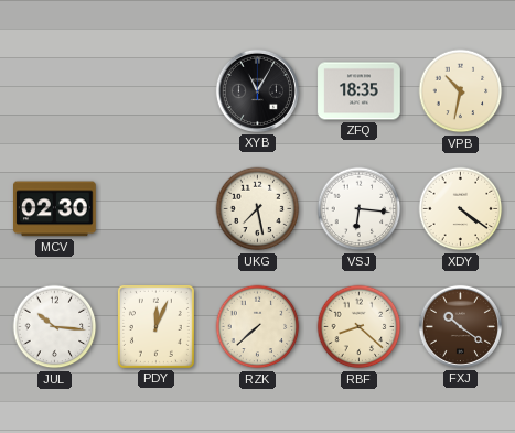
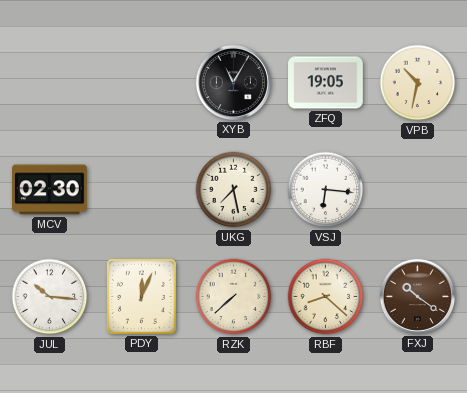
ZFQ: 18:35 -> 19:05 (326, 83)
XDY: 4:21 -> none (461, 209)
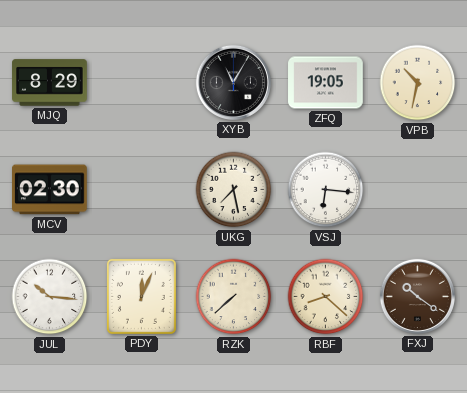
MJQ: none -> 8:29 (50, 83)
